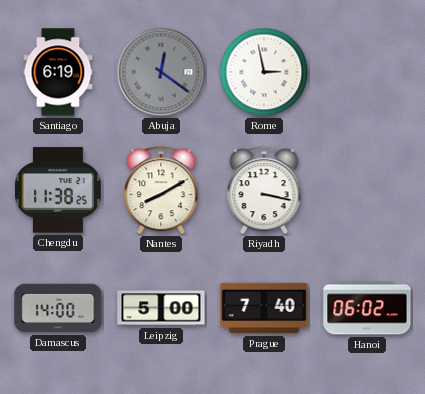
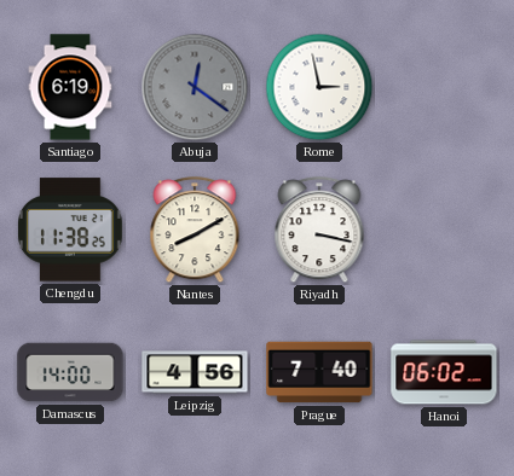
Leipzig: 5:00 -> 4:56 (195, 372)
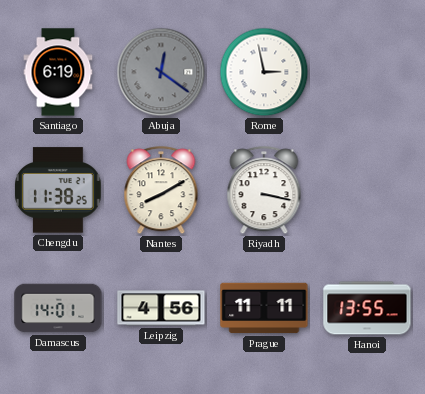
Damascus: 14:00 -> 14:01 (58, 308)
Prague: 7:40 -> 11:11 (264, 308)
Hanoi: 06:02 -> 13:55 (367, 308)
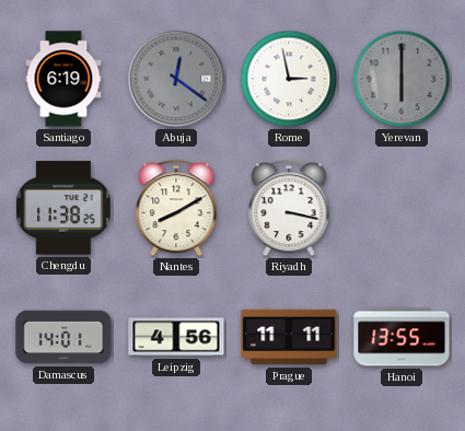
Yerevan: none -> 6:00 (402, 79)
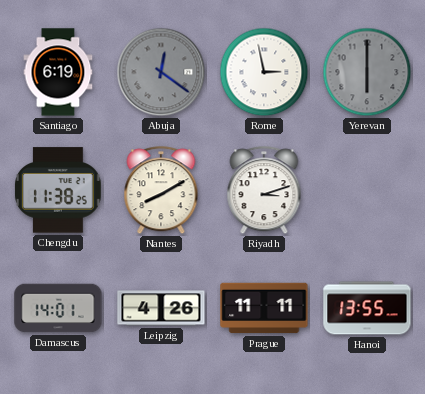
Riyadh: 3:17 -> 3:12 (264, 191)
Leipzig: 4:56 -> 4:26 (161, 308)
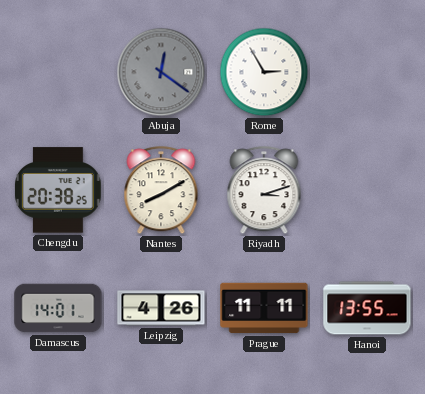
Santiago: 6:19 -> none (58, 72)
Rome: 2:58 -> 2:55 (264, 72)
Yerevan: 6:00 -> none (367, 72)
Chengdu: 11:38 -> 20:38 (59, 190)
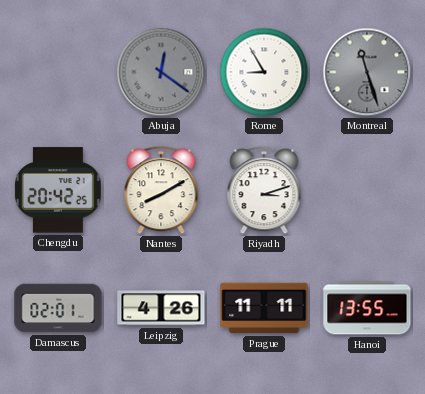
Rome: 2:55 -> 8:55 (264, 72)
Montreal: none -> 11:27 (367, 72)
Chengdu: 20:38 -> 20:42 (59, 190)
Damascus: 14:01 -> 02:01 (58, 308)
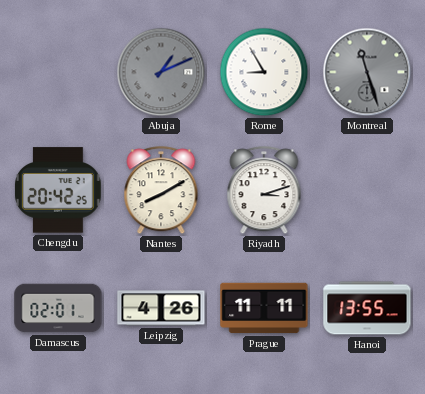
Abuja: 12:21 -> 1:11 (161, 72)
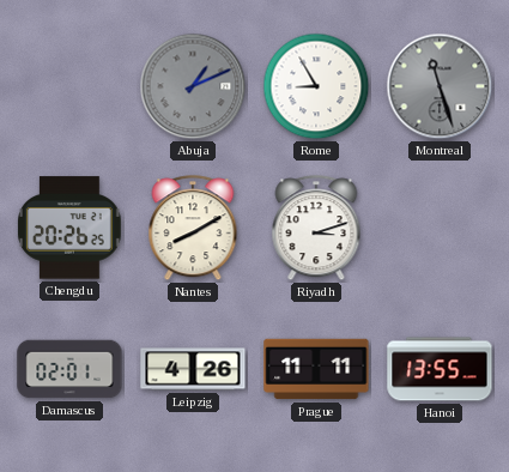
Chengdu: 20:42 -> 20:26 (71, 228)
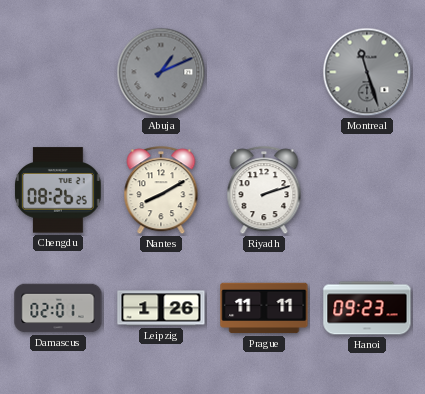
Rome: 8:55 -> none (316, 86)
Chengdu: 20:26 -> 08:26 (59, 190)
Riyadh: 3:12 -> 2:12 (264, 191)
Leipzig: 4:26 -> 1:26 (161, 308)
Hanoi: 13:55 -> 09:23 (367, 308)
